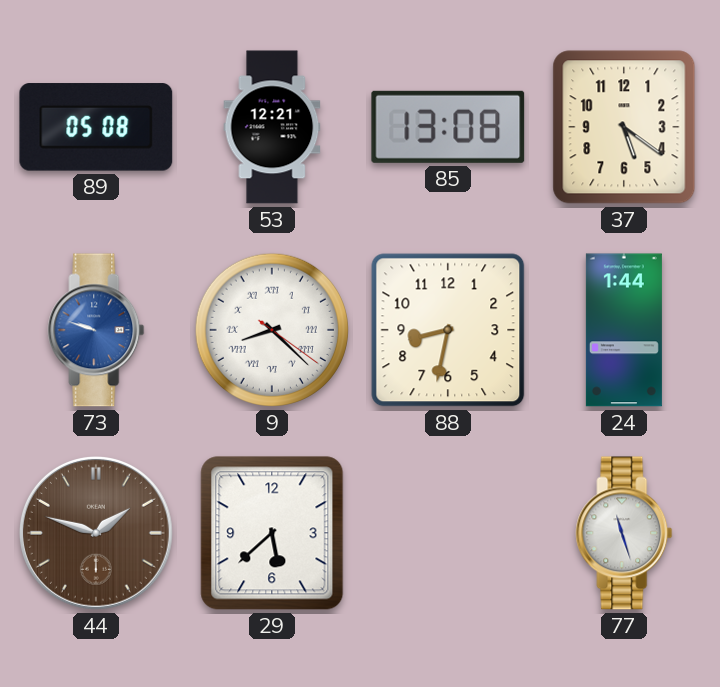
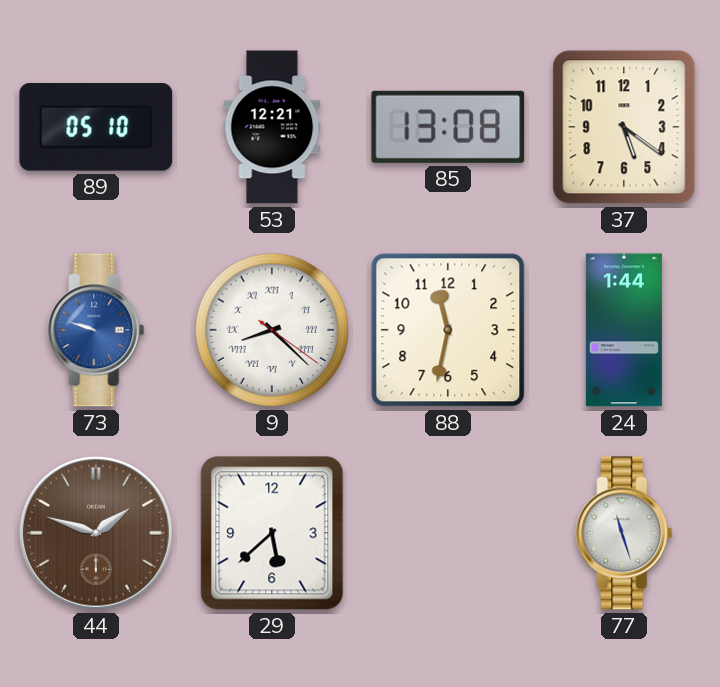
89: 05:08 -> 05:10 (96, 127)
88: 8:32 -> 11:32 (448, 330)
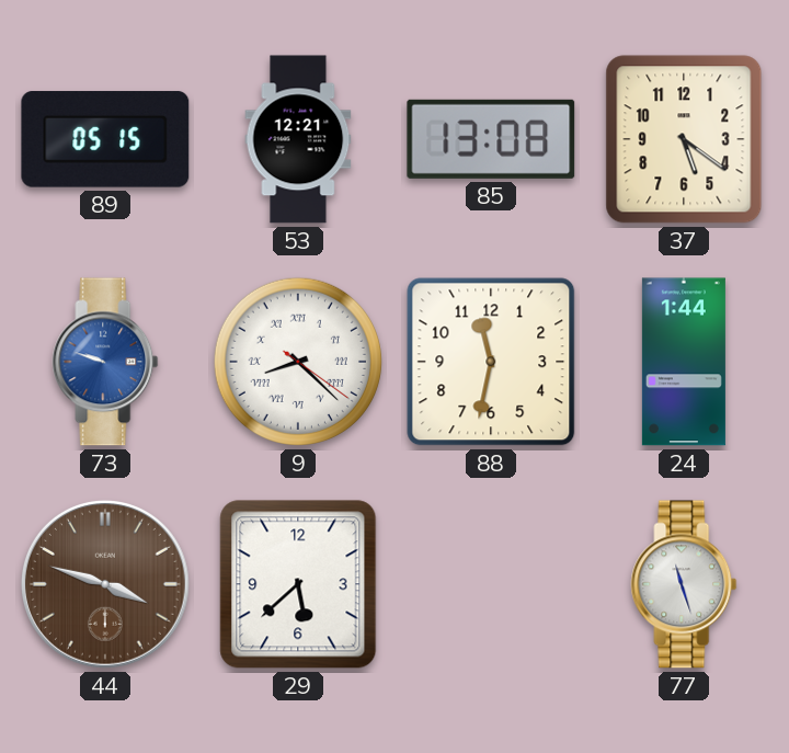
89: 05:10 -> 05:15 (105, 139)
44: 1:48 -> 3:48 (105, 584)
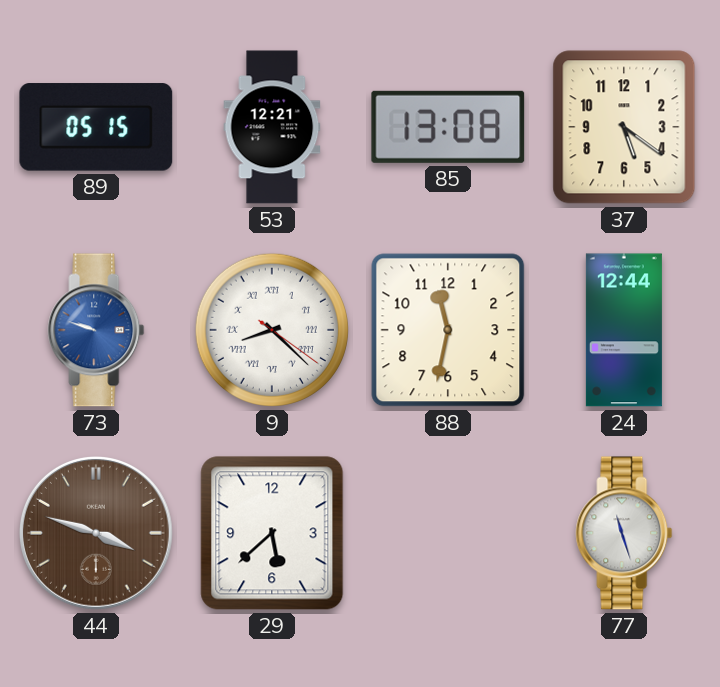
24: 1:44 -> 12:44 (624, 330)
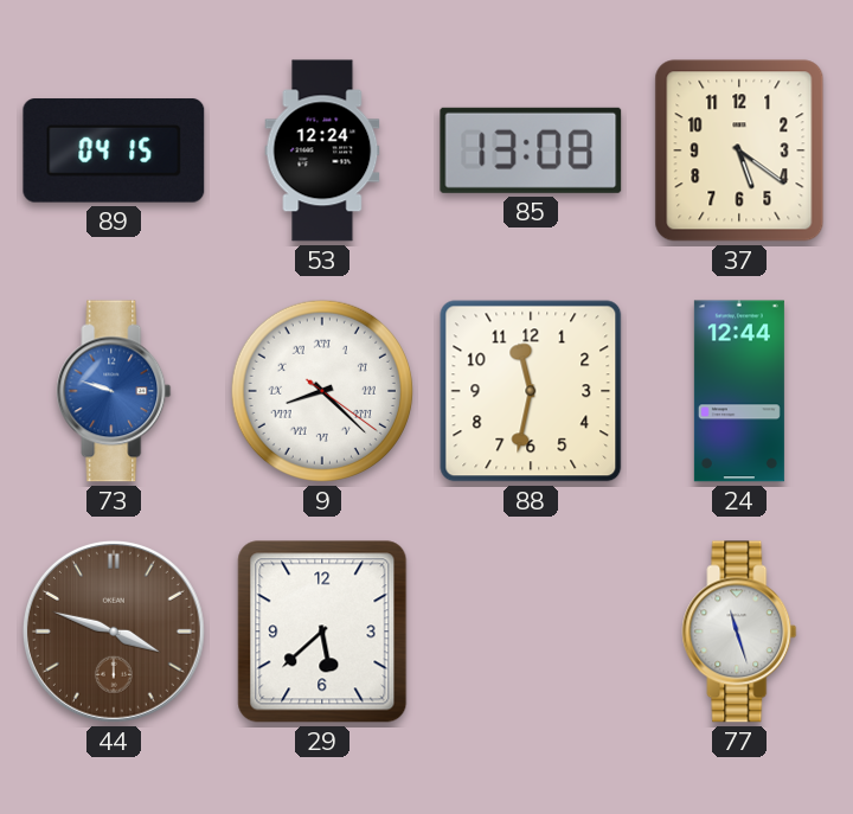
89: 05:15 -> 04:15 (114, 150)
53: 12:21 -> 12:24 (322, 150)
